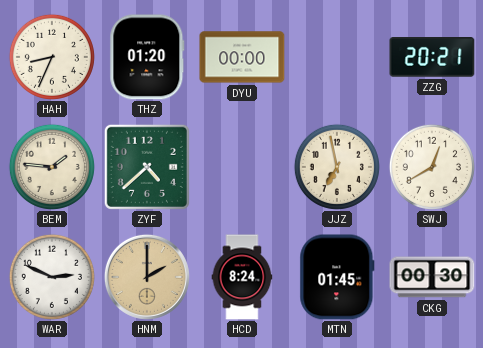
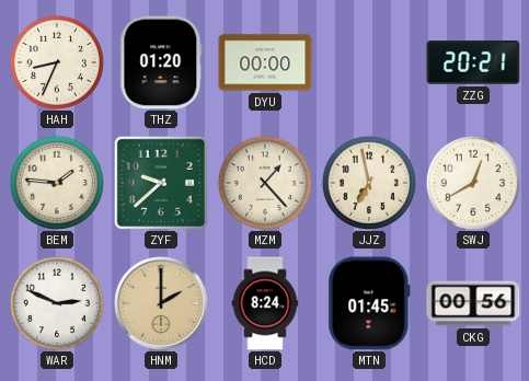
ZYF: 4:38 -> 9:38 (161, 183)
MZM: none -> 1:23 (265, 183)
CKG: 00:30 -> 00:56 (473, 303)
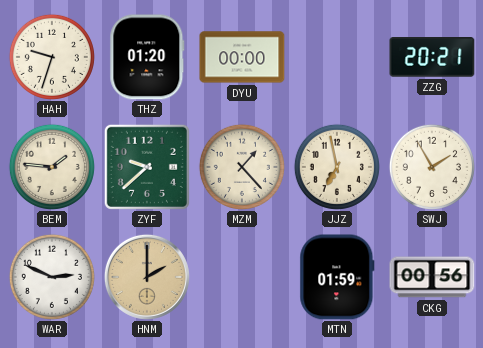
HAH: 8:34 -> 9:33 (52, 57)
SWJ: 12:40 -> 1:55 (432, 167)
HCD: 8:24 -> none (265, 303)
MTN: 01:45 -> 01:59 (337, 277)
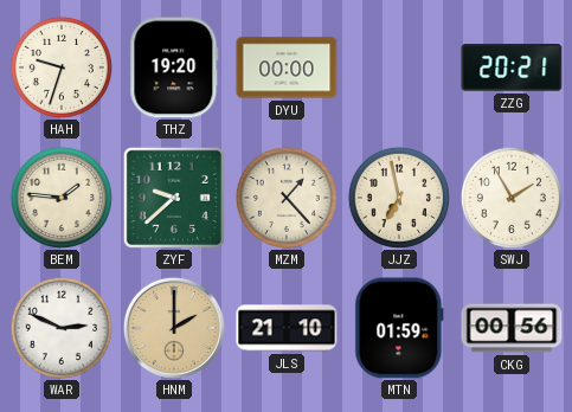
THZ: 01:20 -> 19:20 (174, 67)
JLS: none -> 21:10 (287, 328)
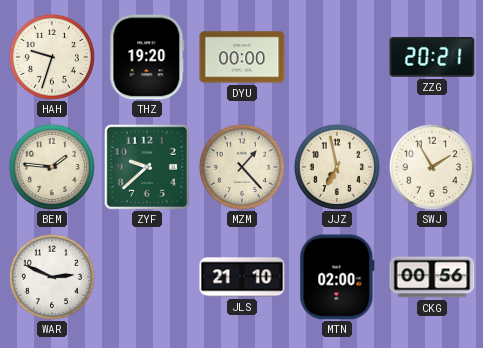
HNM: 2:00 -> none (174, 328)
MTN: 01:59 -> 02:00 (337, 277)
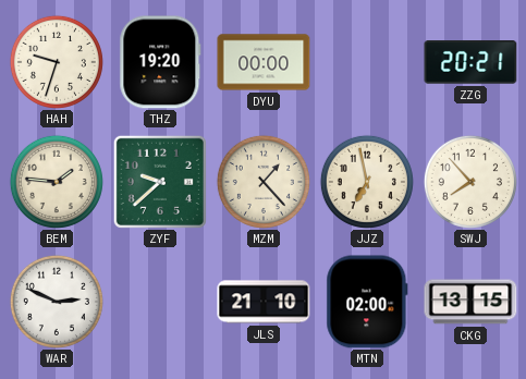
SWJ: 1:55 -> 7:53 (470, 182)
CKG: 00:56 -> 13:15 (470, 302)
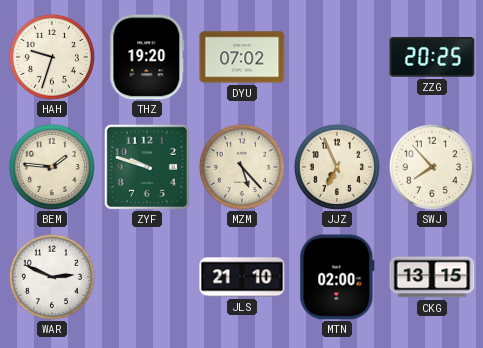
DYU: 00:00 -> 07:02 (242, 57)
ZZG: 20:21 -> 20:25 (432, 58)
ZYF: 9:38 -> 9:48 (147, 167)
MZM: 1:23 -> 5:23 (242, 167)
JJZ: 6:58 -> 6:56 (337, 167)
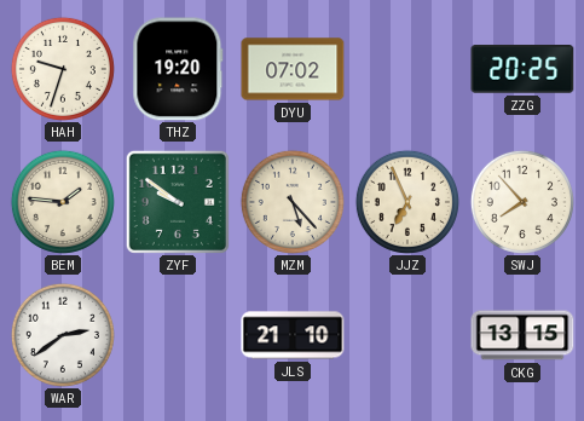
ZYF: 9:48 -> 9:51 (178, 202)
WAR: 2:49 -> 2:39 (63, 335)
MTN: 02:00 -> none (337, 277)
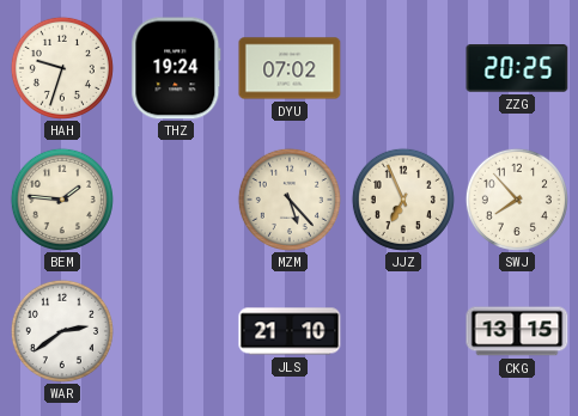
THZ: 19:20 -> 19:24 (176, 68)
ZYF: 9:51 -> none (178, 202)
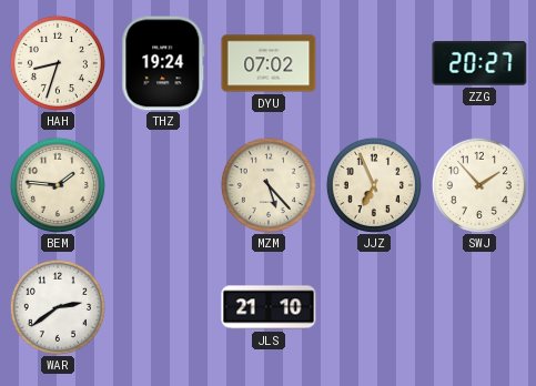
HAH: 9:33 -> 8:33 (58, 63)
ZZG: 20:25 -> 20:27 (479, 64)
SWJ: 7:53 -> 1:53 (479, 185)
CKG: 13:15 -> none (517, 331)
